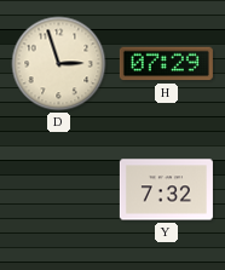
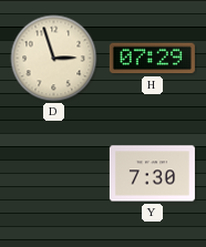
Y: 7:32 -> 7:30 (152, 174)
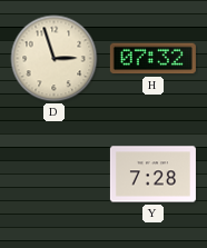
H: 07:29 -> 07:32 (152, 59)
Y: 7:30 -> 7:28 (152, 175)
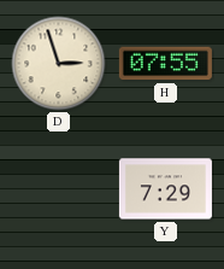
H: 07:32 -> 07:55 (165, 64)
Y: 7:28 -> 7:29 (165, 189)
